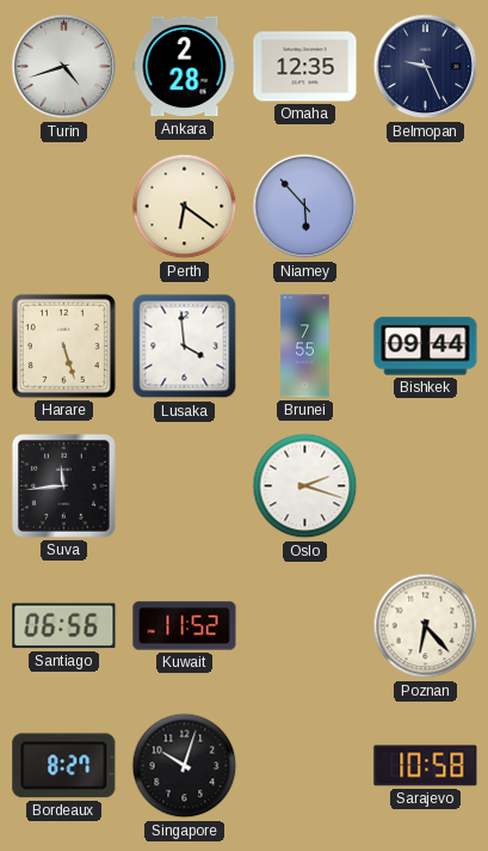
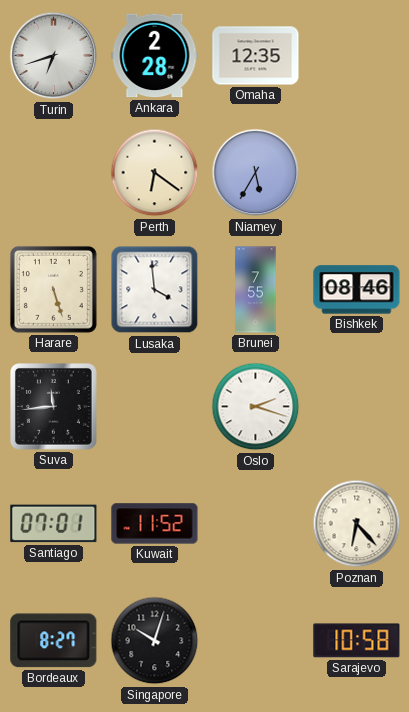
Turin: 4:42 -> 6:42 (54, 56)
Belmopan: 9:26 -> none (426, 67)
Niamey: 5:53 -> 5:35 (256, 173)
Bishkek: 09:44 -> 08:46 (357, 290)
Santiago: 06:56 -> 07:01 (54, 524)
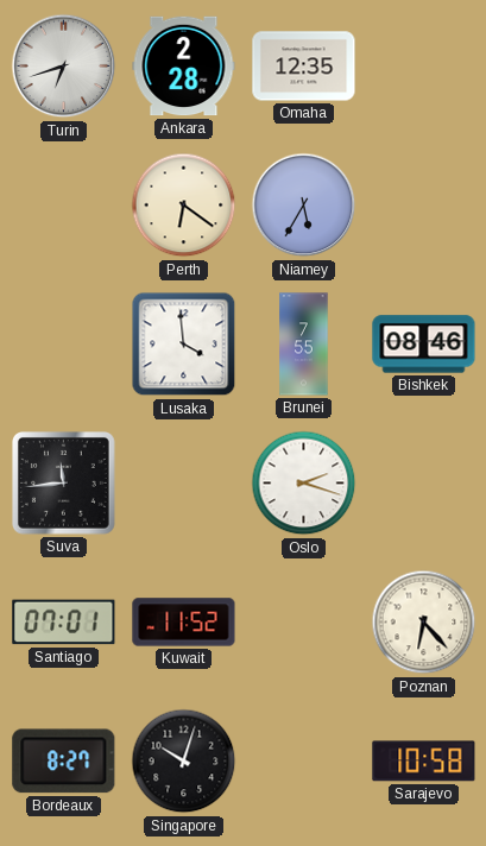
Harare: 5:27 -> none (53, 289)
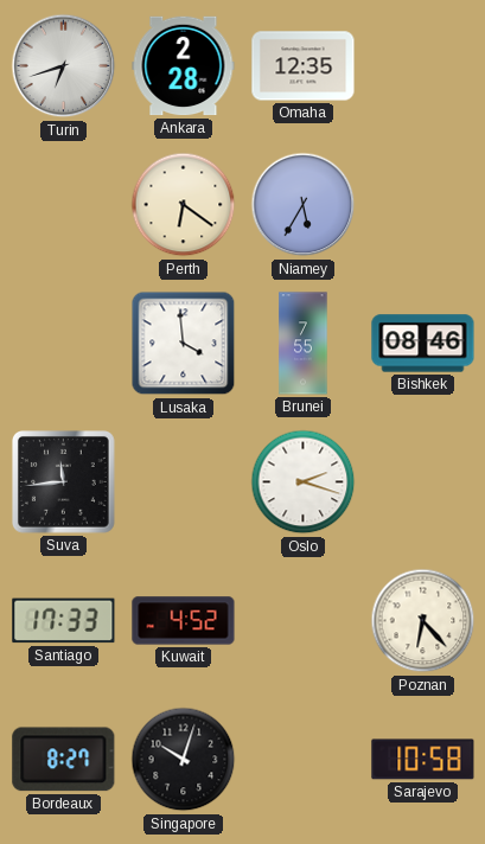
Santiago: 07:01 -> 17:33 (64, 621)
Kuwait: 11:52 -> 4:52 (184, 621)
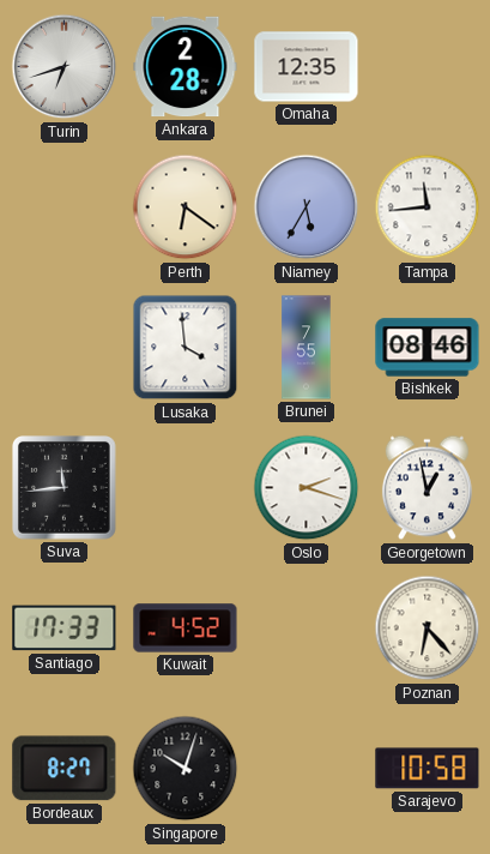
Tampa: none -> 11:44 (428, 208)
Georgetown: none -> 12:58 (427, 488)
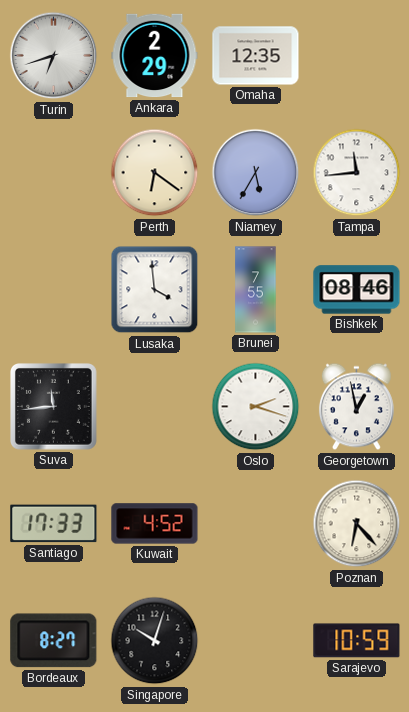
Ankara: 2:28 -> 2:29 (155, 56)
Sarajevo: 10:58 -> 10:59 (357, 641)
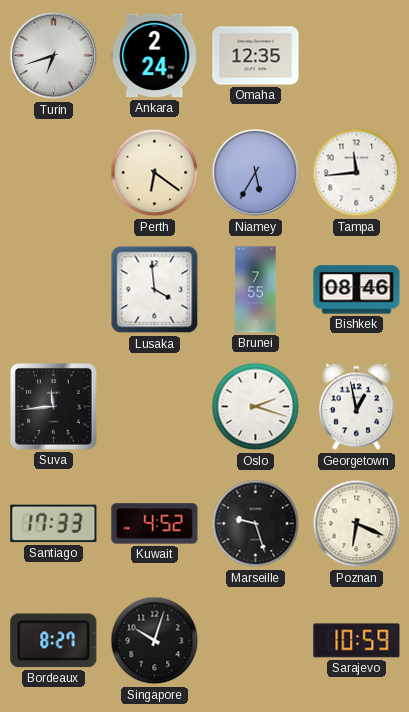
Ankara: 2:29 -> 2:24 (155, 56)
Marseille: none -> 9:27 (256, 524)
Poznan: 6:23 -> 6:19 (357, 524)
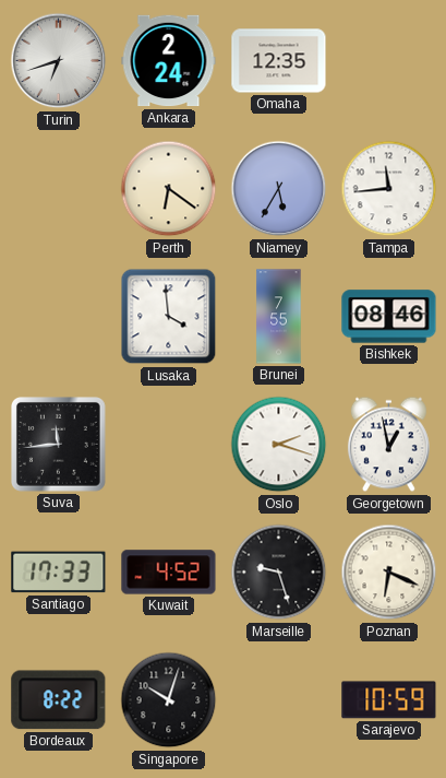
Bordeaux: 8:27 -> 8:22 (59, 700)
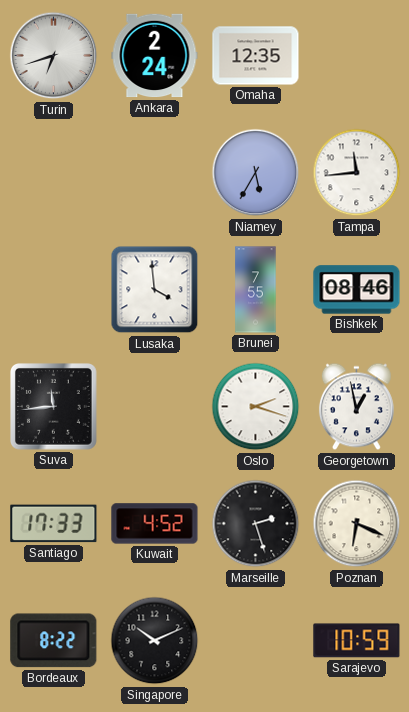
Perth: 6:21 -> none (169, 189)
Marseille: 9:27 -> 2:27 (256, 524)
Singapore: 10:03 -> 10:11 (155, 641)
